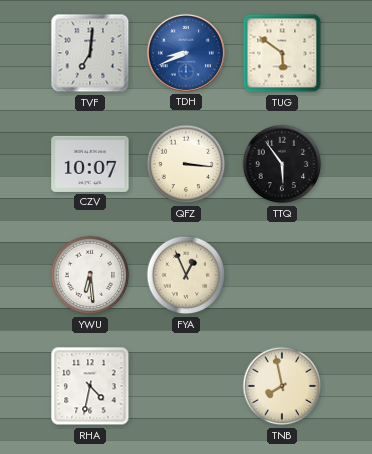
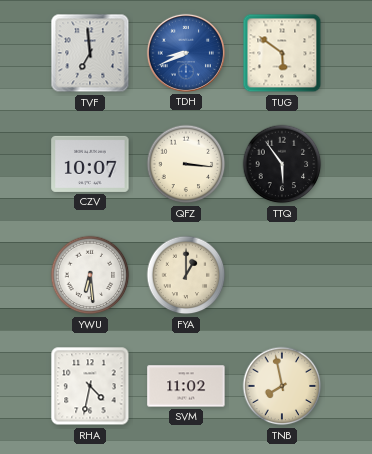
TVF: 7:01 -> 6:59 (90, 53)
FYA: 12:56 -> 1:00 (186, 275)
SVM: none -> 11:02 (186, 386)
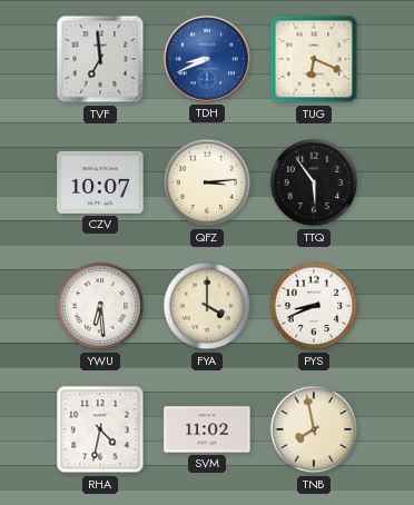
TUG: 5:51 -> 6:19 (314, 59)
QFZ: 3:16 -> 3:14 (207, 182)
FYA: 1:00 -> 4:00 (207, 306)
PYS: none -> 8:41 (314, 306)
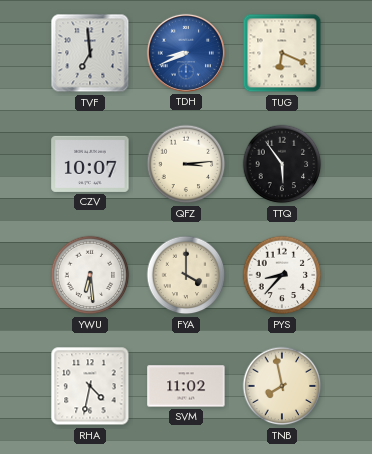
PYS: 8:41 -> 8:37 (282, 275)
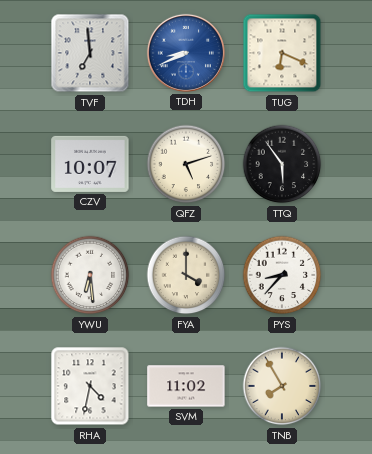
QFZ: 3:14 -> 5:12 (186, 164)
TNB: 7:58 -> 7:55 (282, 386)
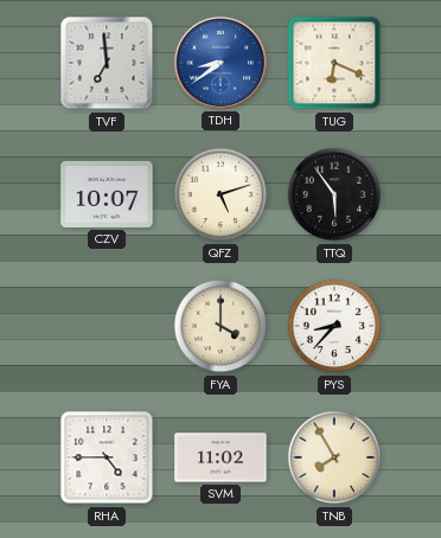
TDH: 8:41 -> 8:39 (220, 63)
YWU: 6:29 -> none (90, 275)
RHA: 4:32 -> 4:45 (107, 457)
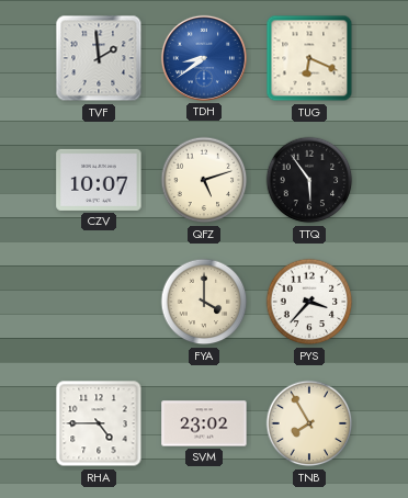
TVF: 6:59 -> 1:59 (99, 58)
PYS: 8:37 -> 3:37 (309, 302)
SVM: 11:02 -> 23:02 (204, 423)
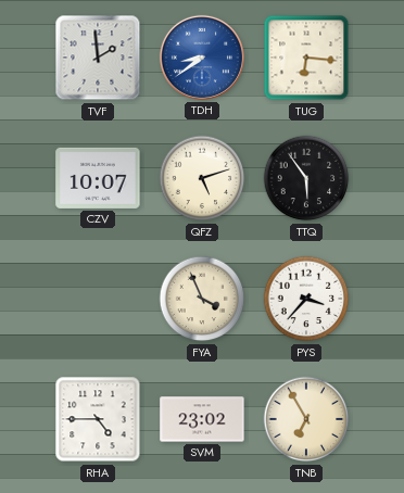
TUG: 6:19 -> 6:16 (306, 58)
FYA: 4:00 -> 3:56 (202, 299)
TNB: 7:55 -> 6:55 (306, 419)
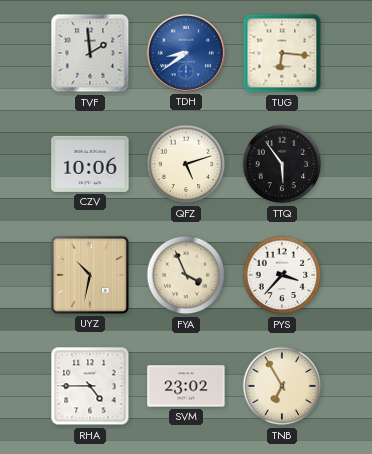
CZV: 10:07 -> 10:06 (90, 164)
UYZ: none -> 10:32 (90, 275)
